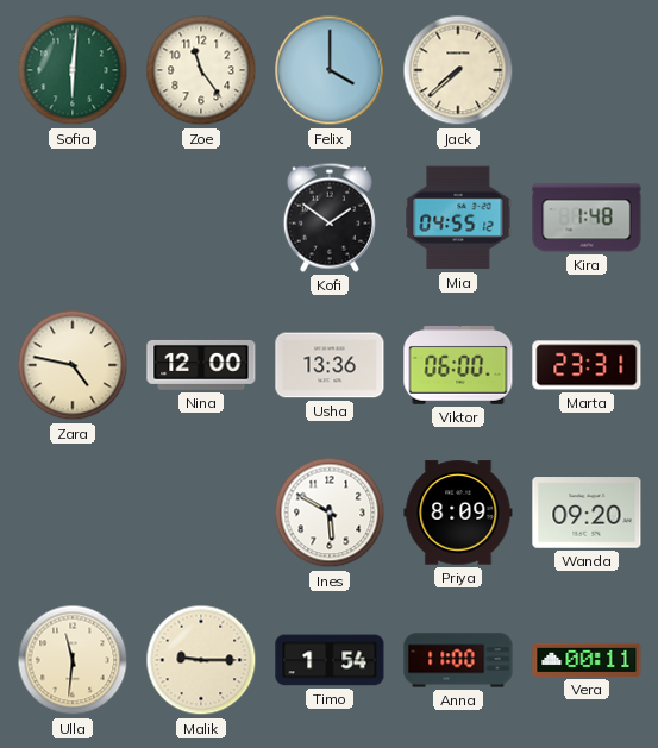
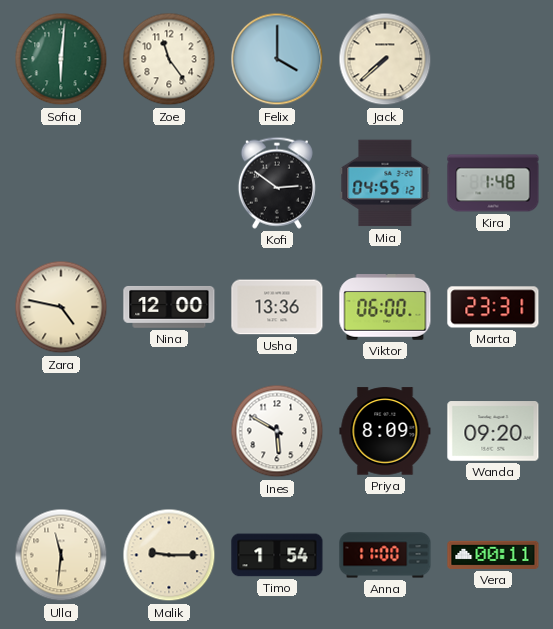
Kofi: 1:51 -> 2:51 (277, 183)
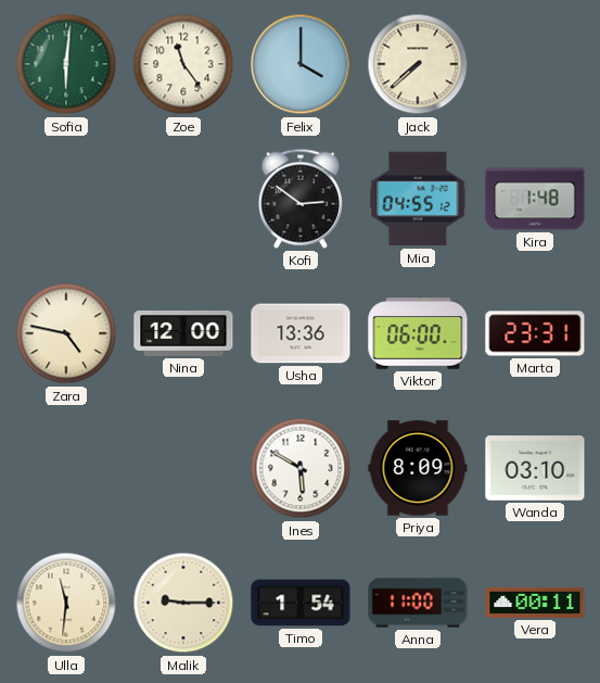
Wanda: 09:20 -> 03:10 (535, 468)
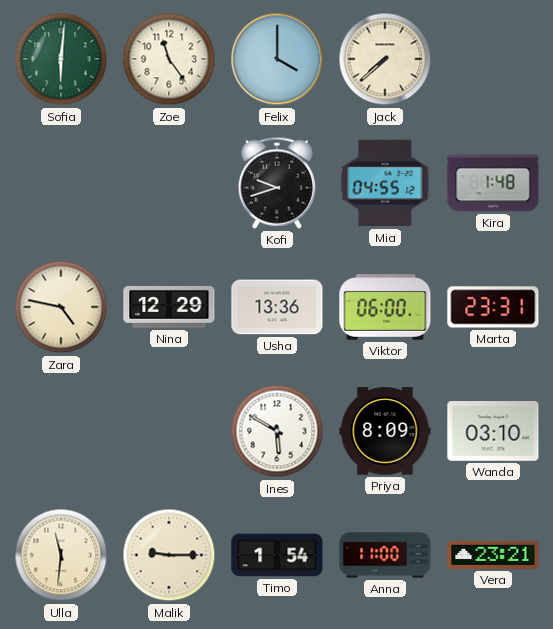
Kofi: 2:51 -> 9:42 (277, 183)
Nina: 12:00 -> 12:29 (169, 307)
Vera: 00:11 -> 23:21 (493, 555)
